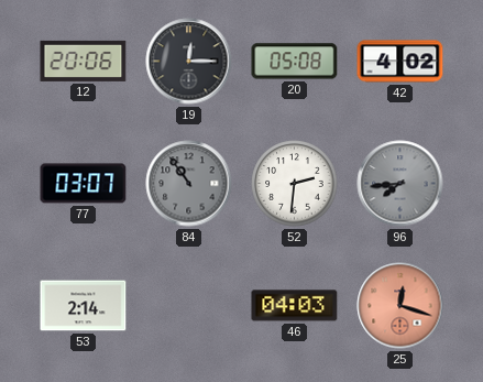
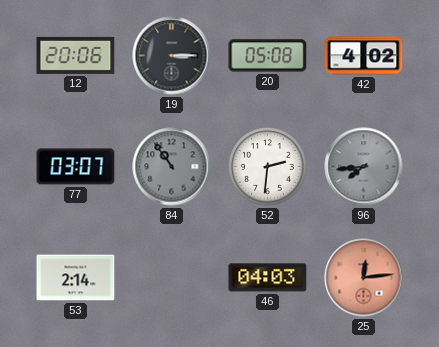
19: 12:15 -> 3:15 (172, 56)
25: 12:18 -> 12:14 (364, 278)
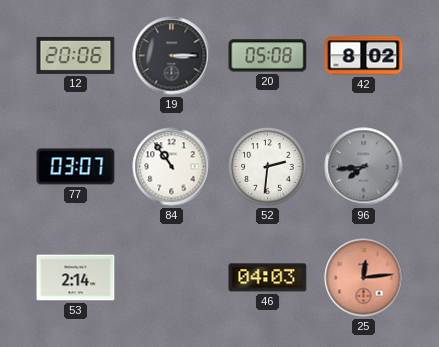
42: 4:02 -> 8:02 (364, 56)
84 dial: grey -> white (172, 167)
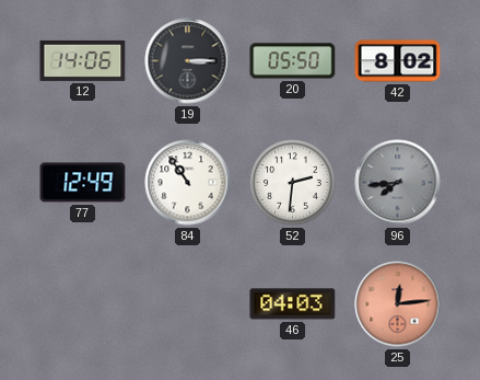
12: 20:06 -> 14:06 (83, 60)
20: 05:08 -> 05:50 (293, 61)
77: 03:07 -> 12:49 (83, 183)
53: 2:14 -> none (76, 278)
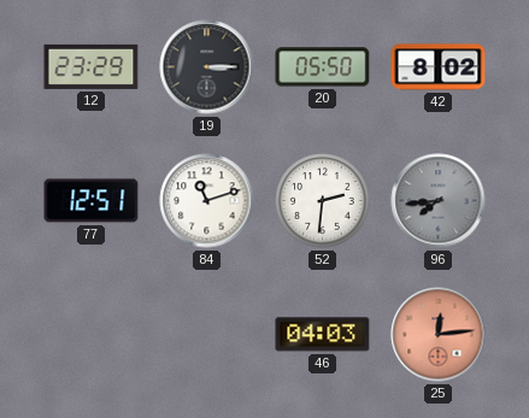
12: 14:06 -> 23:29 (92, 66)
77: 12:49 -> 12:51 (92, 201)
84: 10:54 -> 11:12 (207, 201)
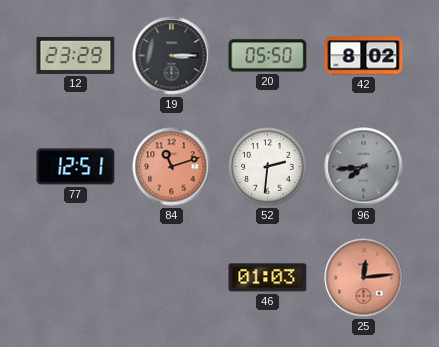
84 dial: white -> salmon (172, 167)
46: 04:03 -> 01:03 (268, 278)
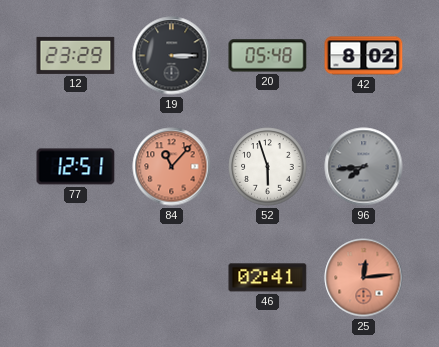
20: 05:50 -> 05:48 (268, 56)
84: 11:12 -> 11:07 (172, 167)
52: 2:31 -> 5:57 (268, 167)
46: 01:03 -> 02:41 (268, 278)
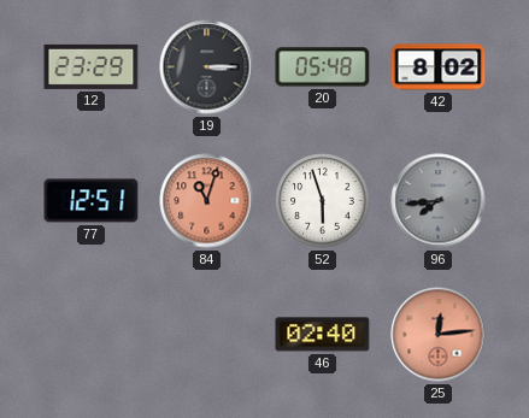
84: 11:07 -> 11:03 (207, 201)
46: 02:41 -> 02:40 (323, 335)
